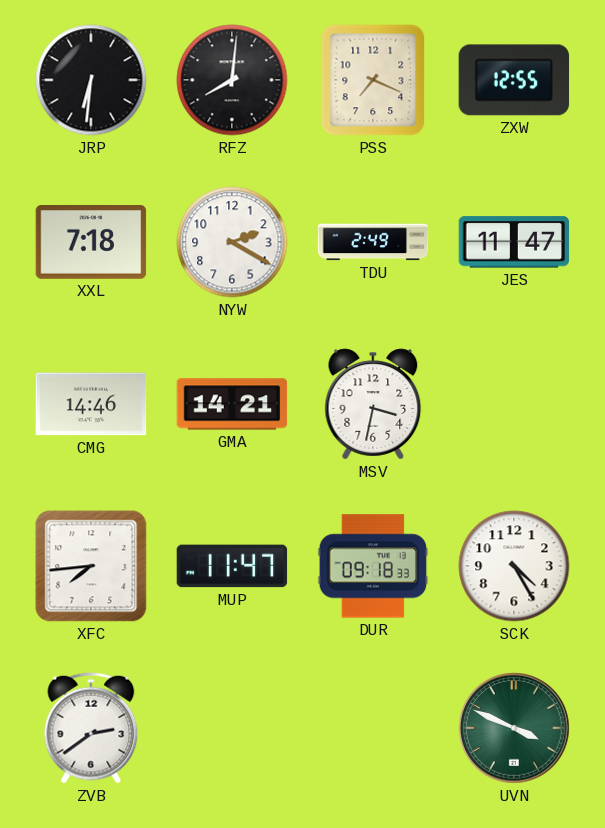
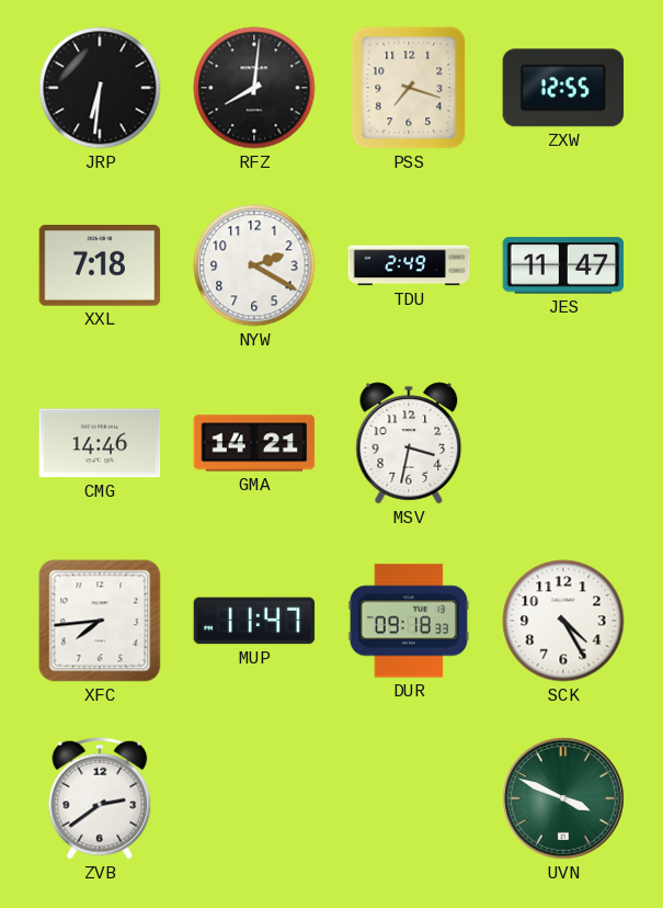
PSS: 7:19 -> 7:18 (409, 88)
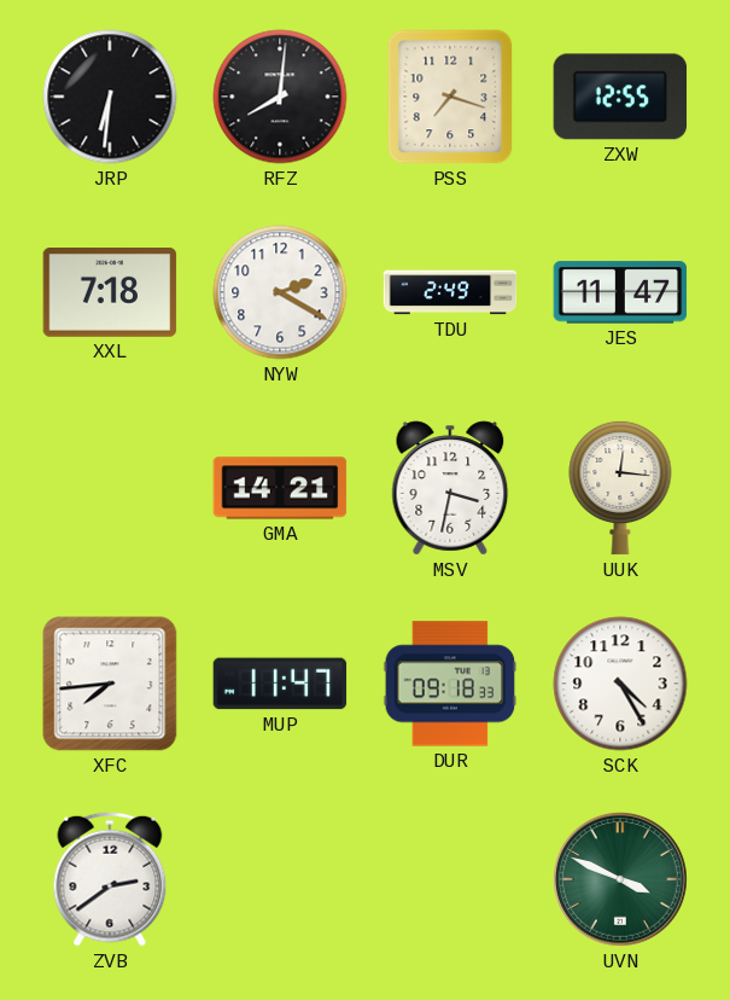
CMG: 14:46 -> none (100, 443)
UUK: none -> 12:16 (620, 488)
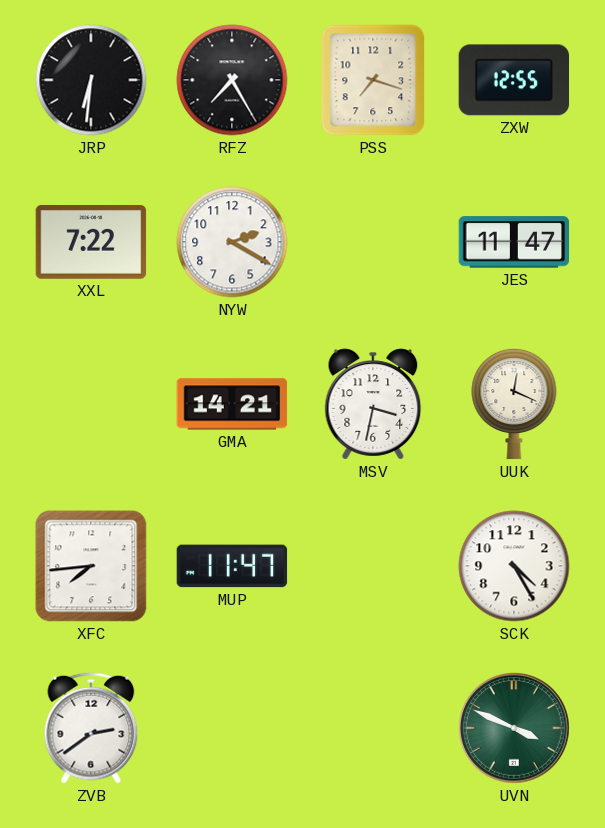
RFZ: 8:01 -> 7:25 (232, 80)
XXL: 7:18 -> 7:22 (91, 243)
TDU: 2:49 -> none (450, 292)
UUK: 12:16 -> 12:19 (514, 404)
DUR: 09:18 -> none (450, 684)
